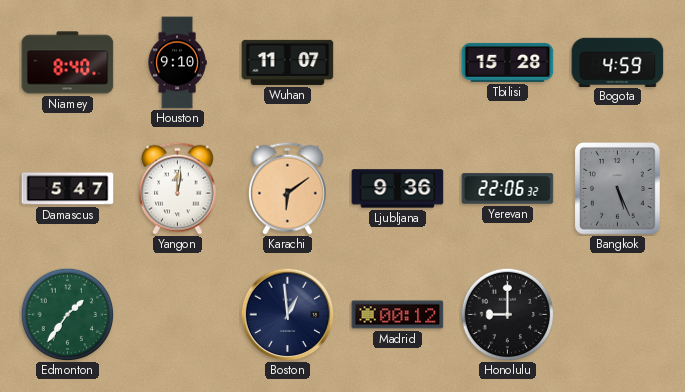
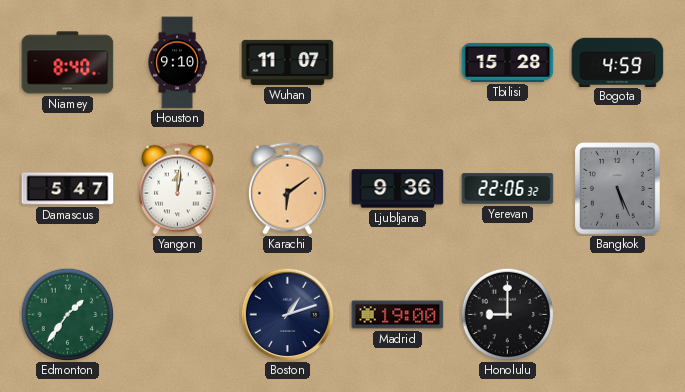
Boston: 12:59 -> 1:12 (287, 314)
Madrid: 00:12 -> 19:00 (398, 315)
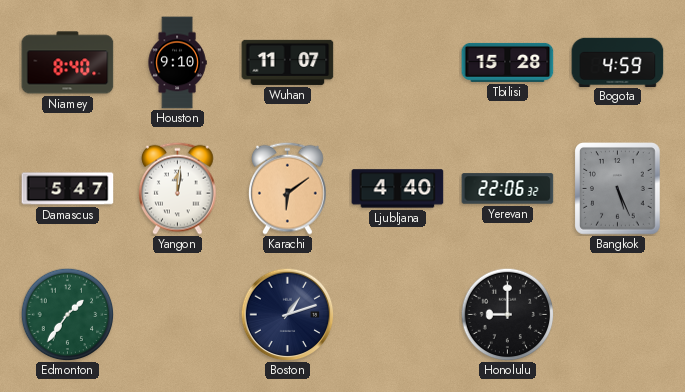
Ljubljana: 9:36 -> 4:40 (398, 189)
Madrid: 19:00 -> none (398, 315)
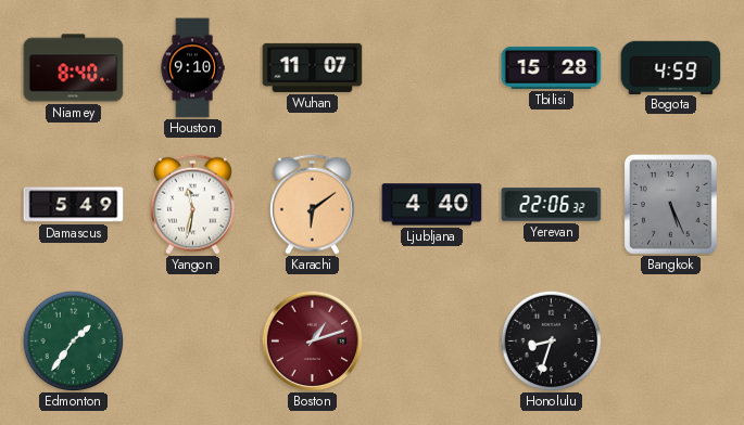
Damascus: 5:47 -> 5:49 (74, 205)
Yangon: 12:01 -> 11:32 (193, 204)
Boston dial: navy -> burgundy (312, 340)
Honolulu: 9:00 -> 8:33 (551, 340)
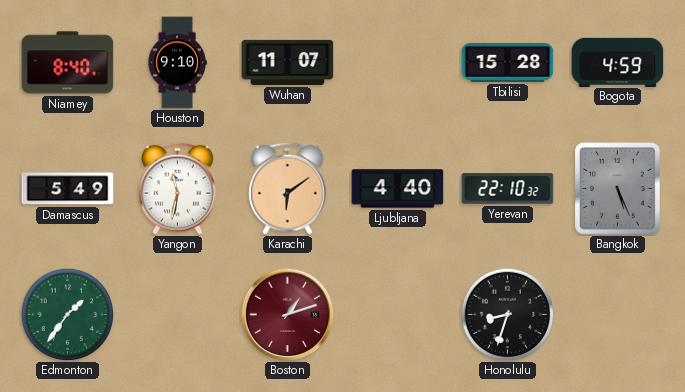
Yerevan: 22:06 -> 22:10 (508, 189)
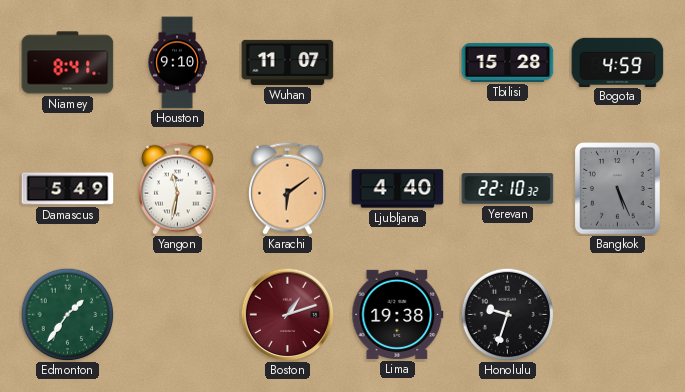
Niamey: 8:40 -> 8:41 (68, 63)
Lima: none -> 19:38 (398, 314)
Honolulu: 8:33 -> 9:33 (507, 314)
